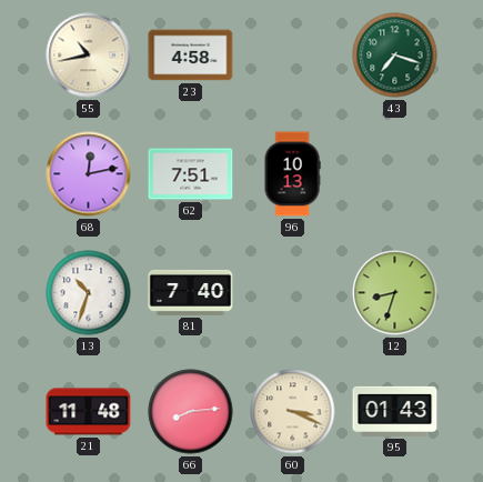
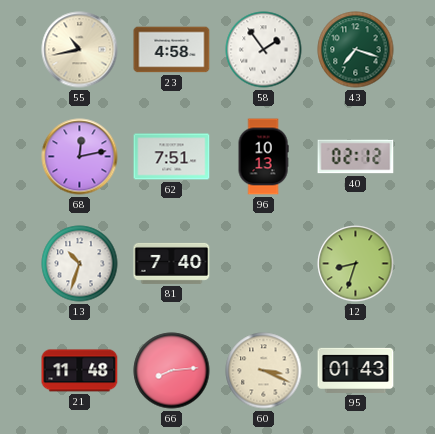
58: none -> 1:54 (264, 50)
40: none -> 02:12 (356, 157)
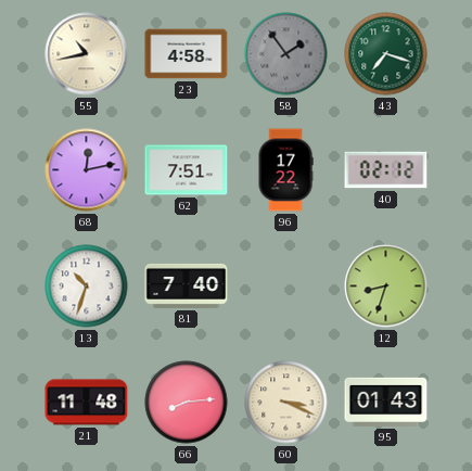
58 dial: white -> grey (286, 54)
96: 10:13 -> 17:22 (285, 170)
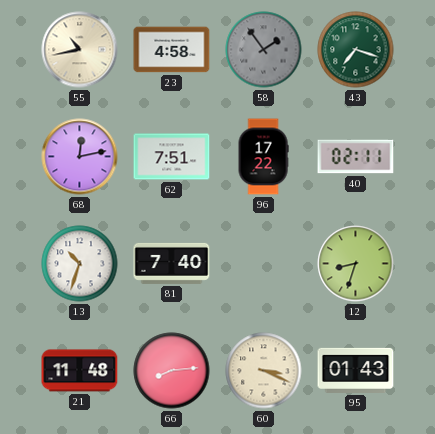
40: 02:12 -> 02:11 (356, 157)
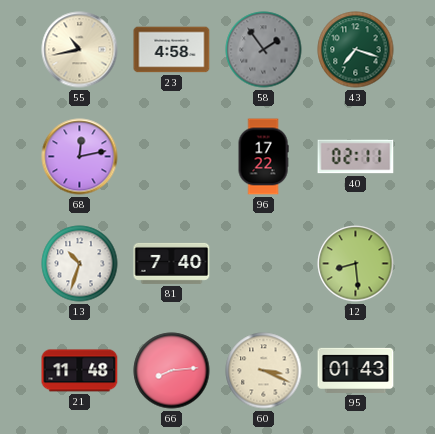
62: 7:51 -> none (172, 157)
12: 8:33 -> 8:29 (356, 264)
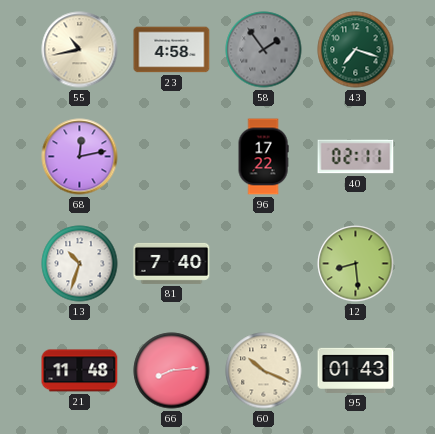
60: 3:19 -> 10:19 (264, 371)
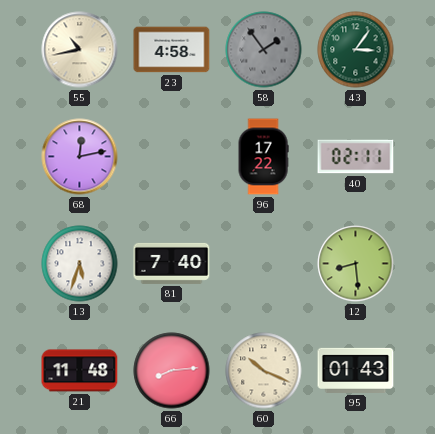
43: 7:18 -> 3:06 (356, 50)
13: 10:33 -> 5:33 (80, 264)
